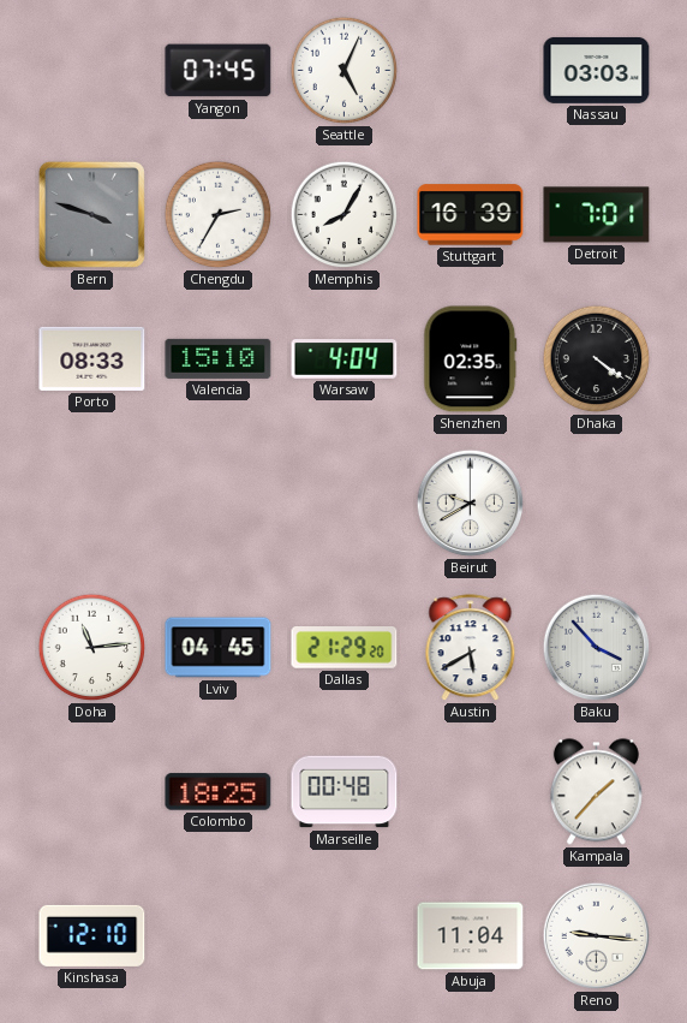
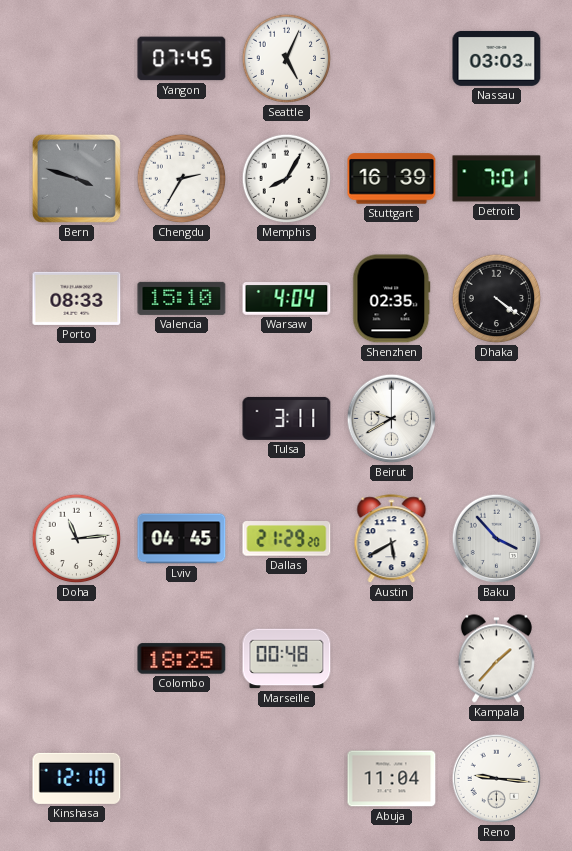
Tulsa: none -> 3:11 (287, 418)
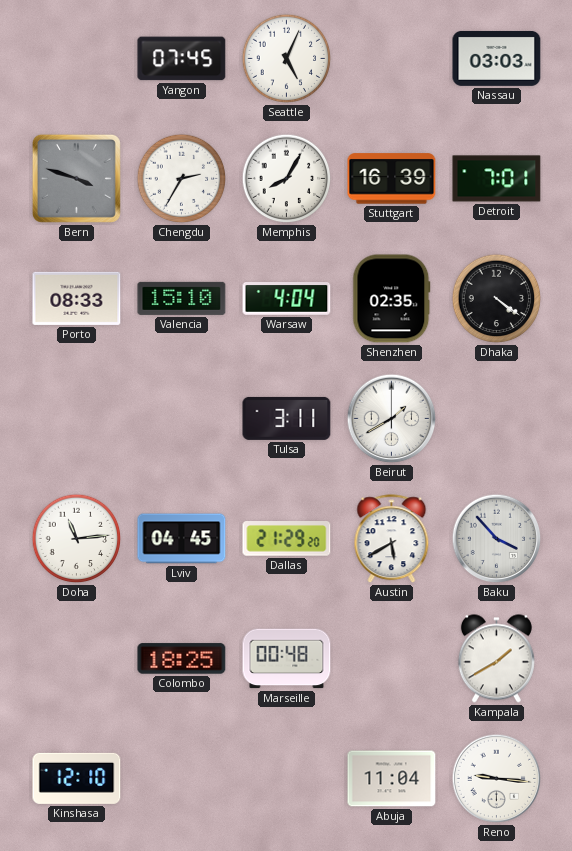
Beirut: 9:40 -> 1:40 (392, 419)
Kampala: 1:37 -> 1:40 (496, 659)
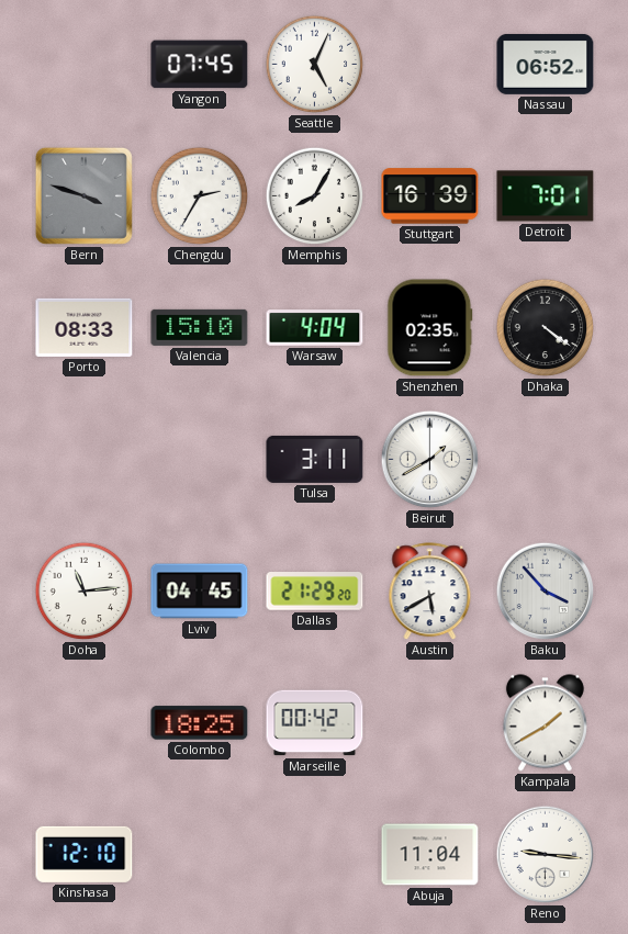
Nassau: 03:03 -> 06:52 (546, 64)
Marseille: 00:48 -> 00:42 (315, 723)
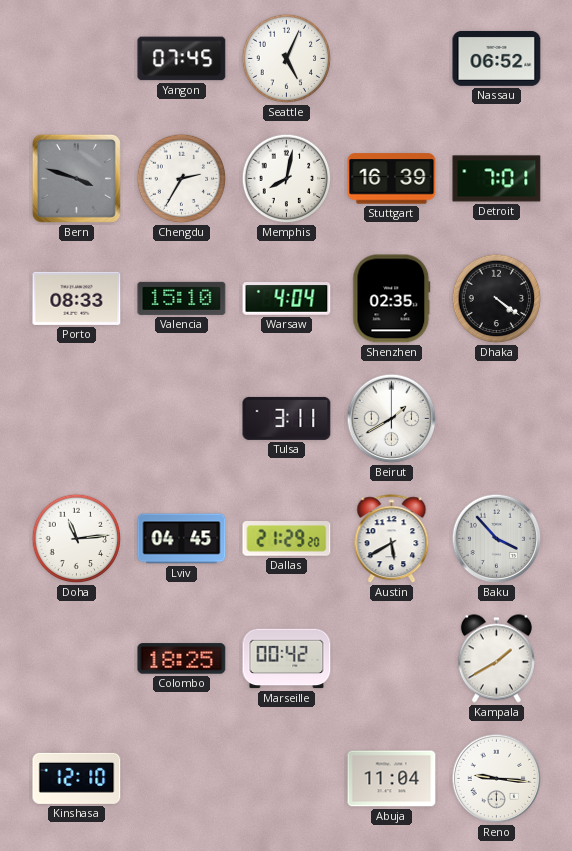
Memphis: 8:05 -> 8:02 (287, 179)
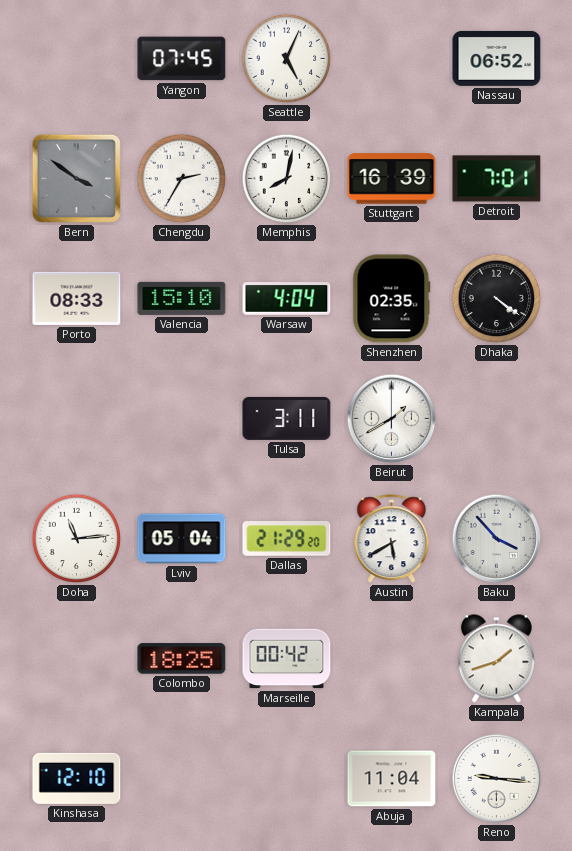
Bern: 3:48 -> 3:51 (76, 178)
Lviv: 04:45 -> 05:04 (182, 539)
Kampala: 1:40 -> 1:42 (496, 659)
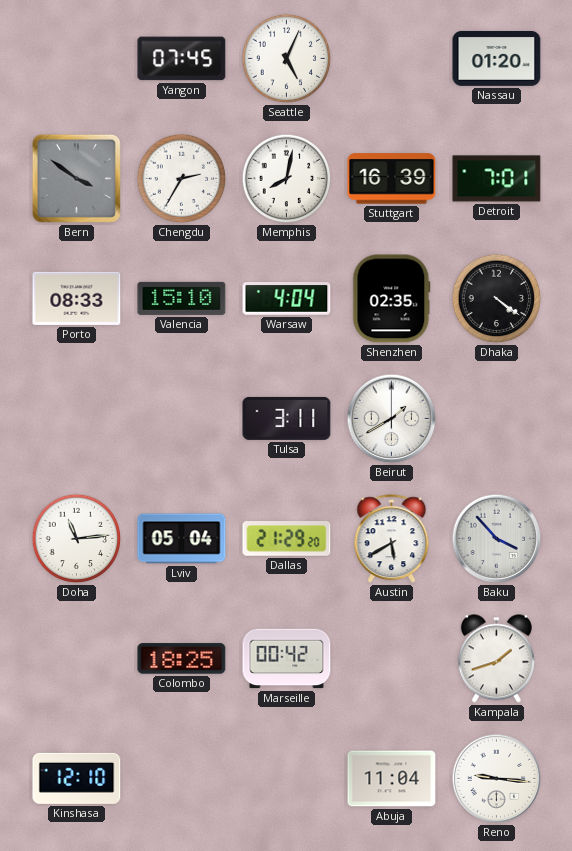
Nassau: 06:52 -> 01:20 (497, 58)
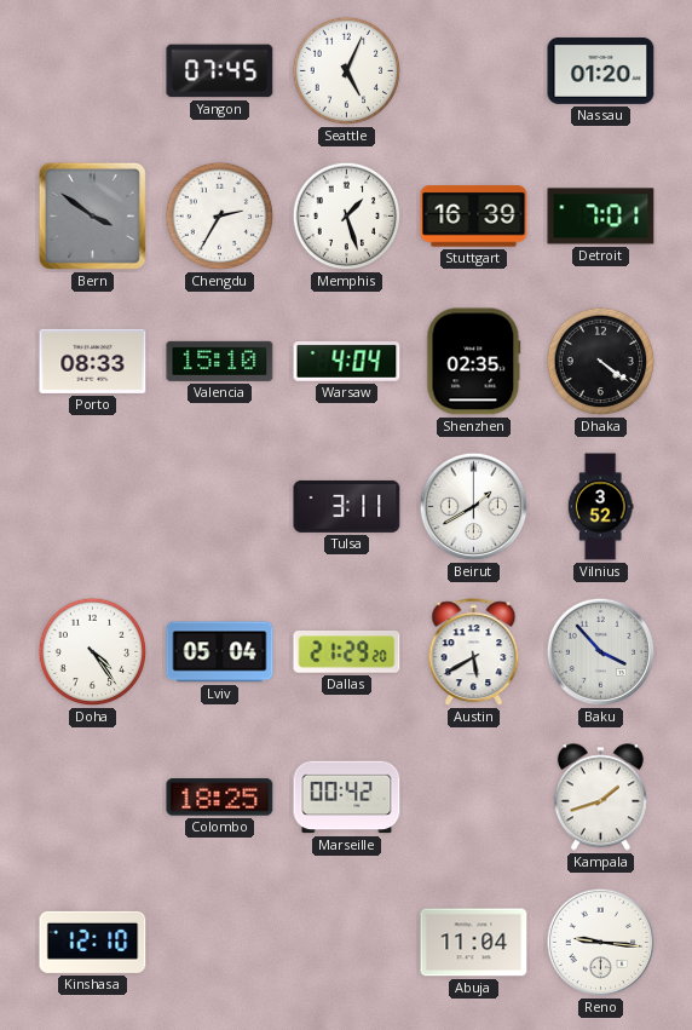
Memphis: 8:02 -> 1:27 (347, 217)
Vilnius: none -> 3:52 (600, 507)
Doha: 11:14 -> 4:24 (93, 652)
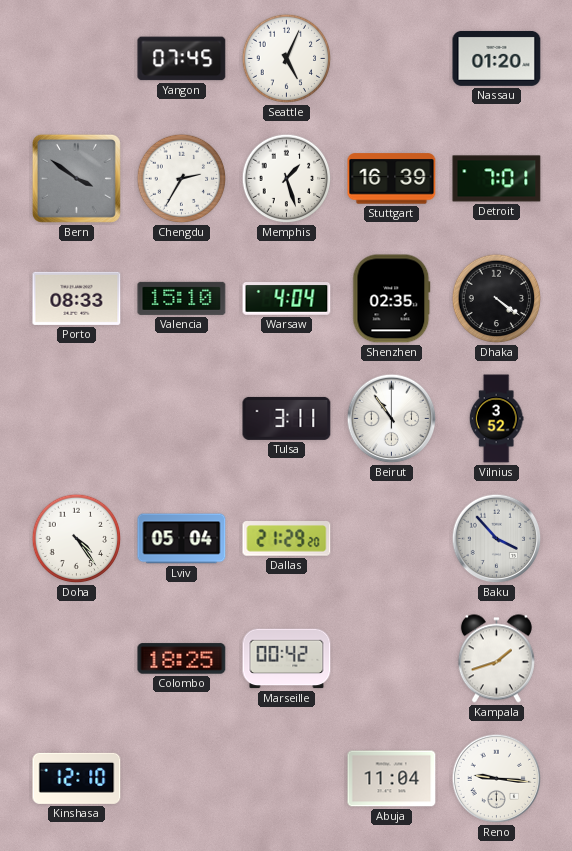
Beirut: 1:40 -> 10:54 (392, 419)
Austin: 5:40 -> none (474, 652)
